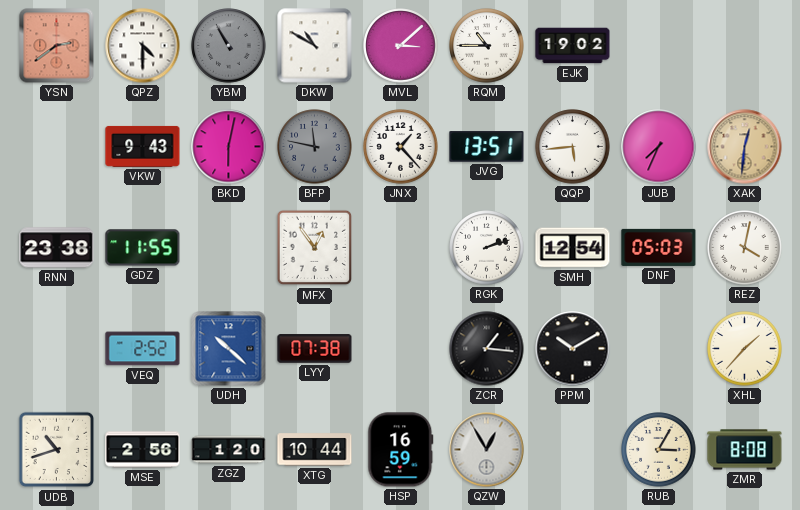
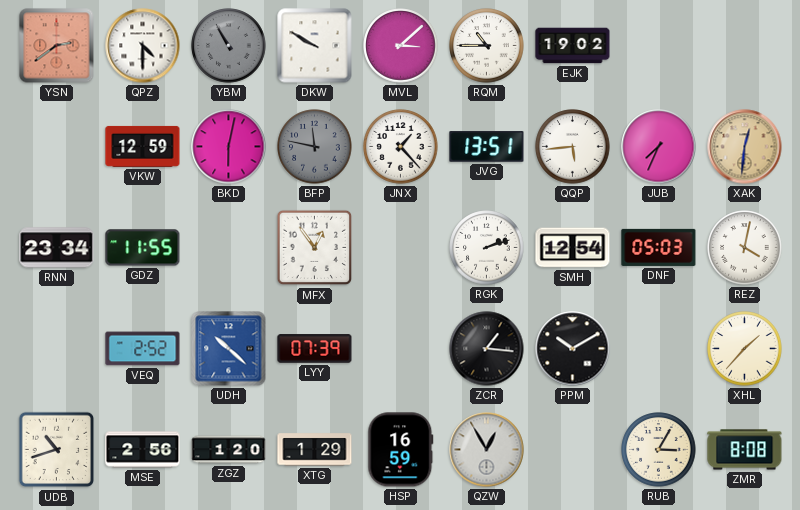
DKW: 10:50 -> 9:50 (315, 46)
VKW: 9:43 -> 12:59 (143, 146)
RNN: 23:38 -> 23:34 (57, 248)
LYY: 07:38 -> 07:39 (315, 349)
XTG: 10:44 -> 1:29 (315, 450)
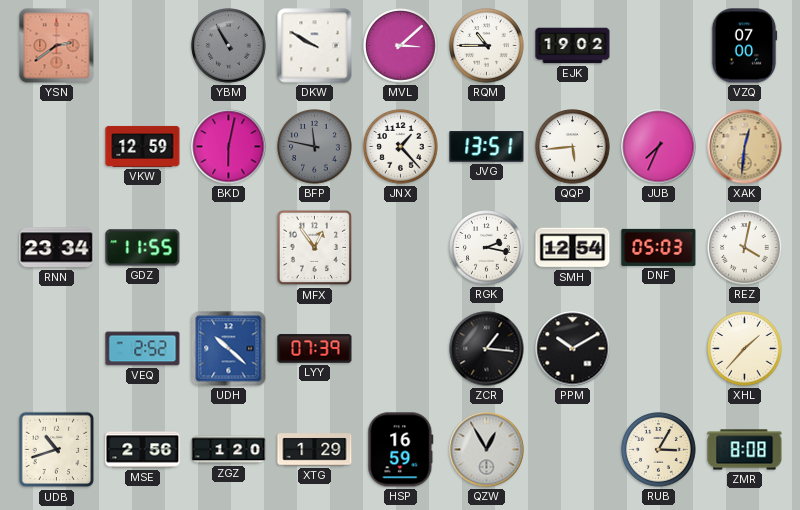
QPZ: 4:30 -> none (143, 46)
VZQ: none -> 07:00 (744, 46)
RGK: 2:12 -> 2:17 (487, 248)
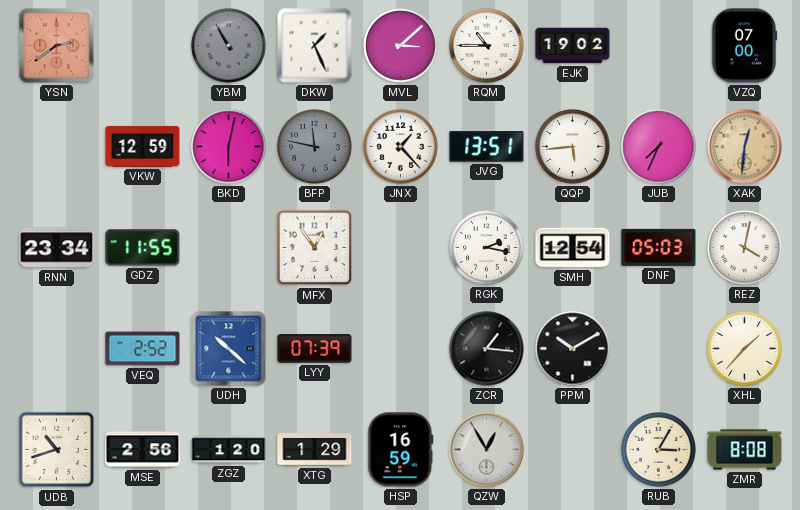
DKW: 9:50 -> 1:26 (315, 46)
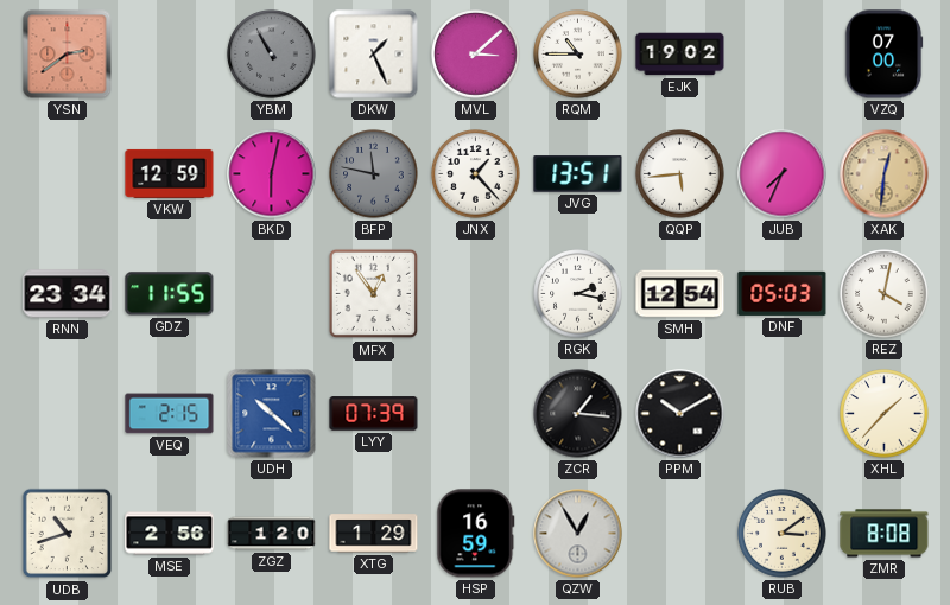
VEQ: 2:52 -> 2:15 (170, 414)
RUB: 3:05 -> 3:09 (783, 534)
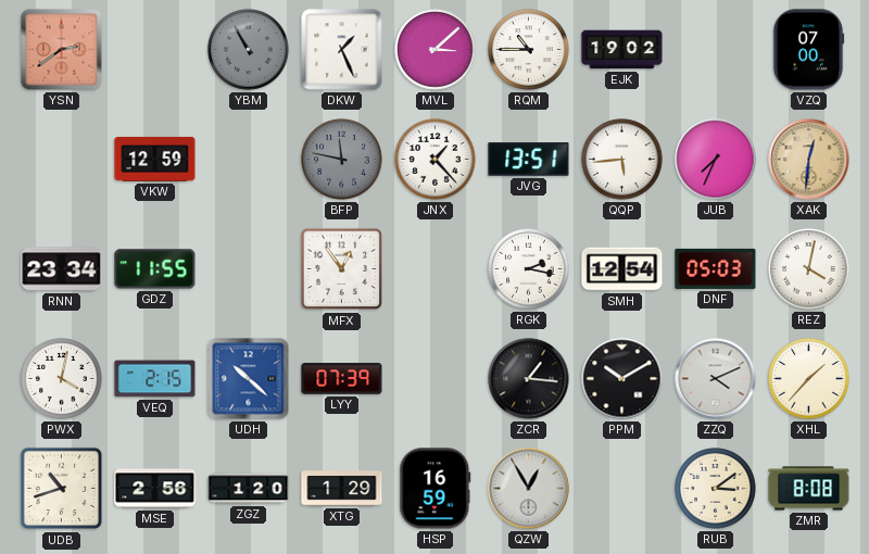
BKD: 6:02 -> none (272, 174)
PWX: none -> 4:02 (62, 379)
ZZQ: none -> 4:11 (716, 379)
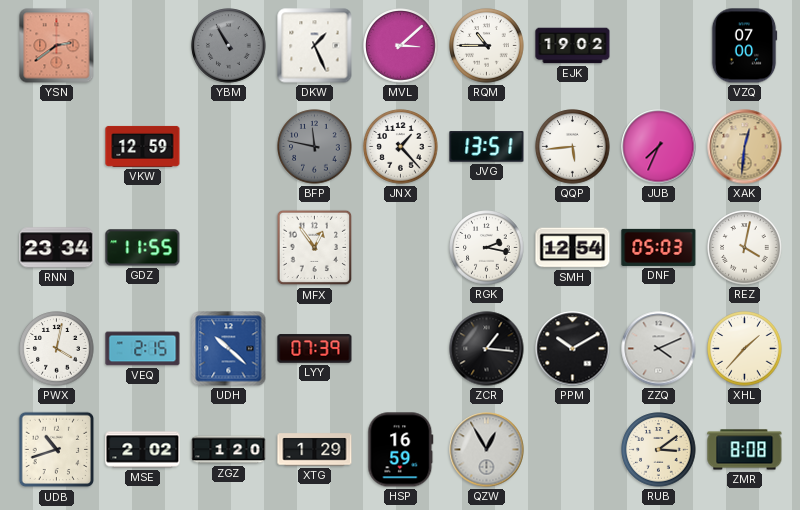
MSE: 2:56 -> 2:02 (143, 450)
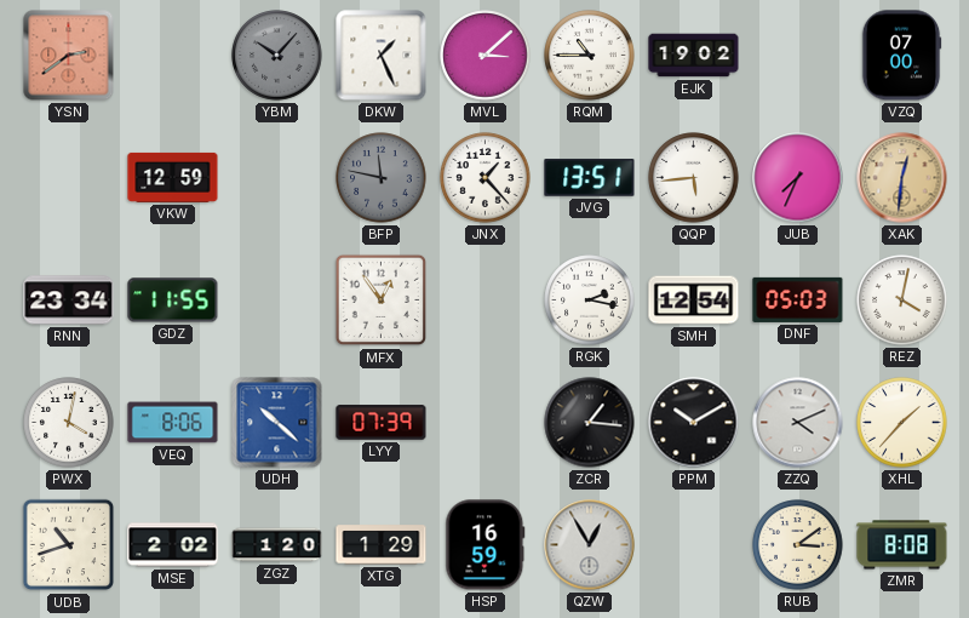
YBM: 10:55 -> 10:07 (277, 56)
VEQ: 2:15 -> 8:06 (173, 423)
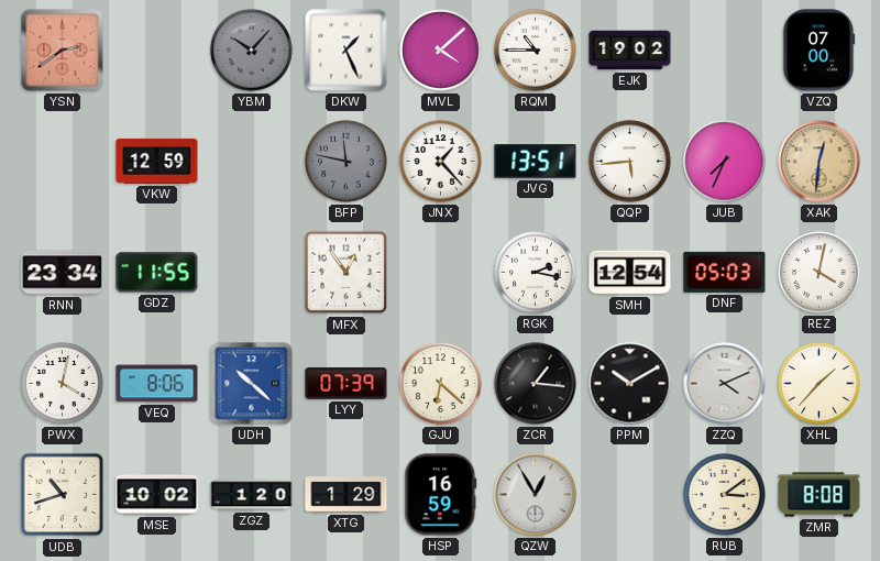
MVL: 3:08 -> 4:08 (441, 51)
GJU: none -> 6:22 (441, 384)
MSE: 2:02 -> 10:02 (157, 495)
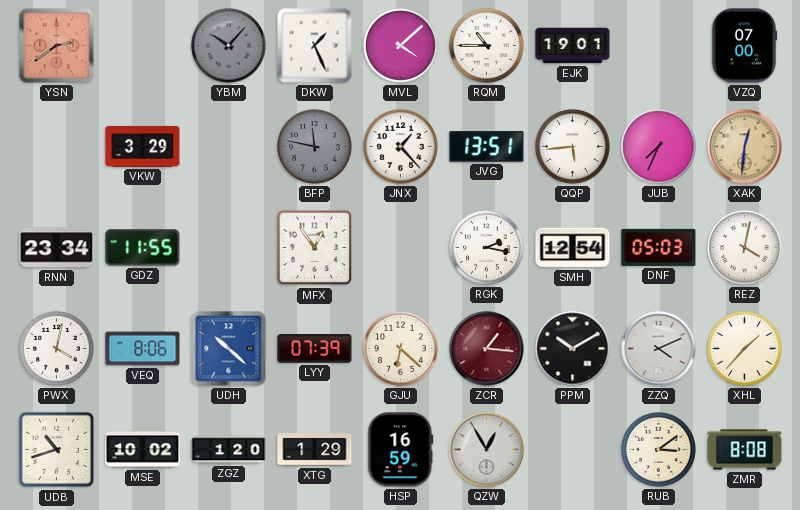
EJK: 19:02 -> 19:01 (573, 46)
VKW: 12:59 -> 3:29 (143, 146)
ZCR dial: black -> burgundy (487, 349)
